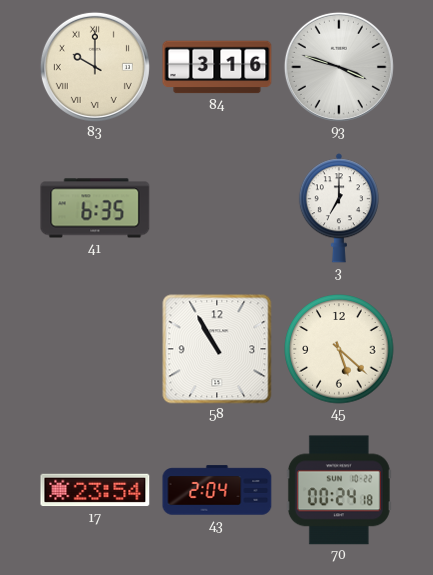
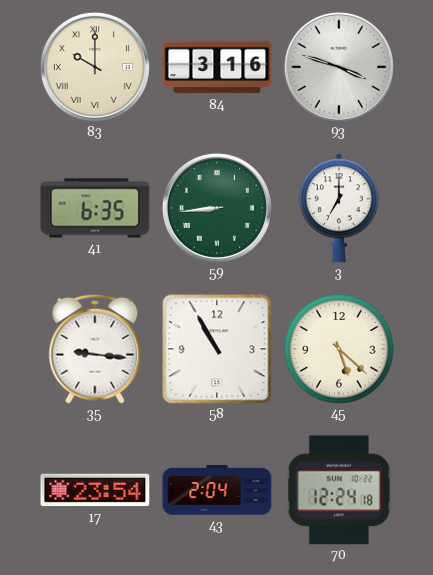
59: none -> 8:44 (217, 208)
35: none -> 9:16 (95, 349)
70: 00:24 -> 12:24 (339, 490)
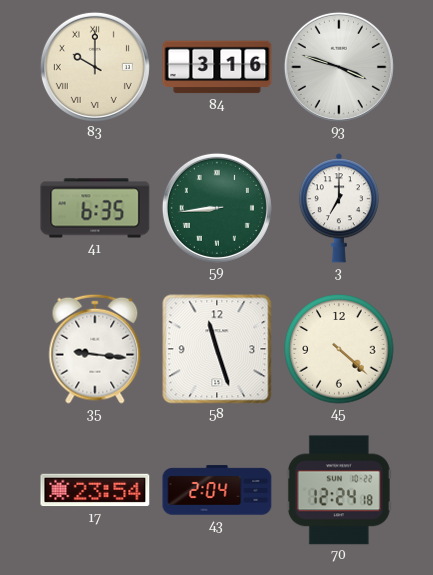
58: 10:55 -> 11:27 (217, 349)
45: 5:22 -> 4:22 (339, 349)
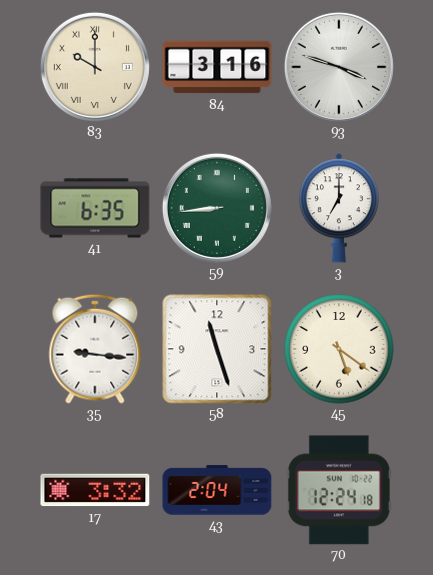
45: 4:22 -> 5:21 (339, 349)
17: 23:54 -> 3:32 (95, 490)
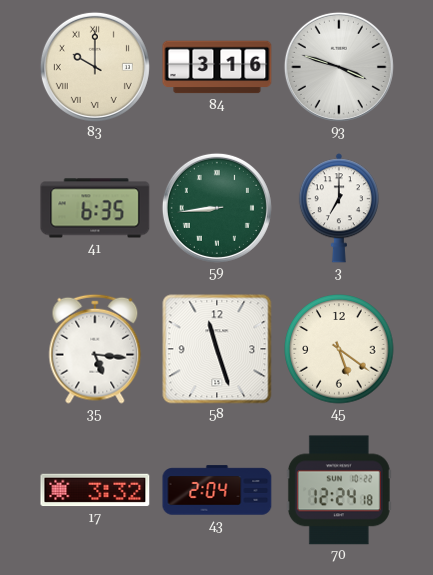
35: 9:16 -> 5:16 (95, 349)
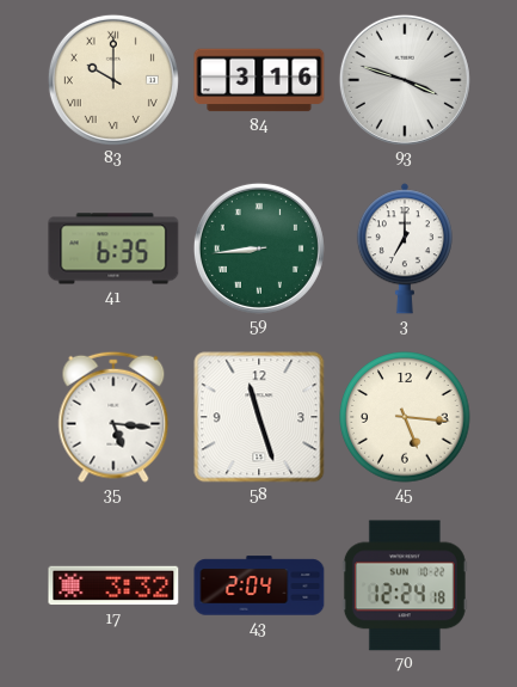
45: 5:21 -> 5:16 (405, 417)
